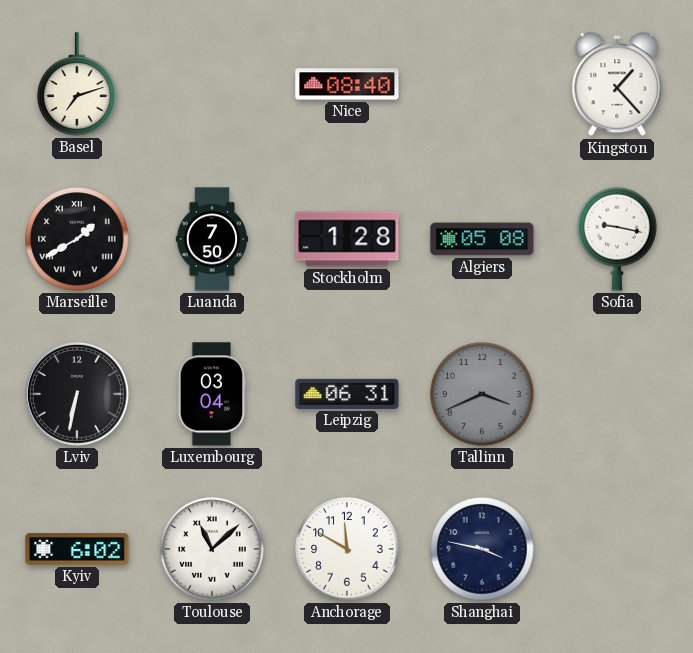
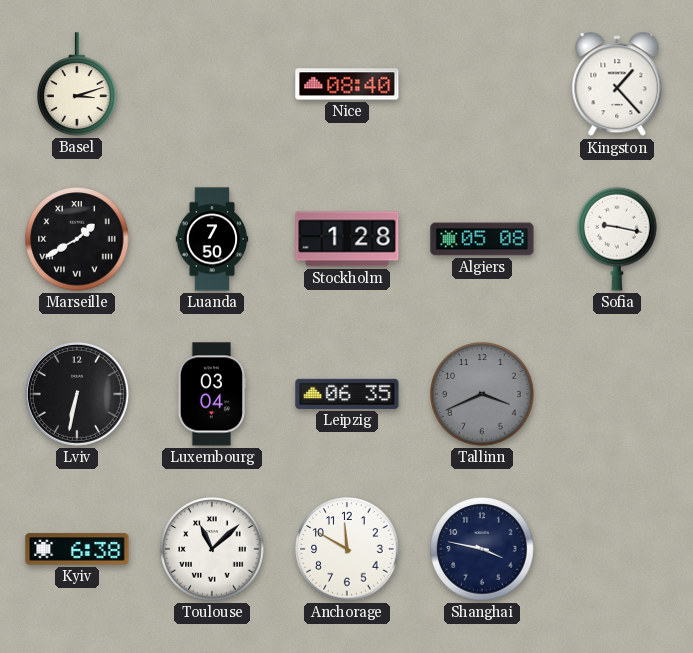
Basel: 7:12 -> 3:12 (77, 84)
Leipzig: 06:31 -> 06:35 (347, 394)
Kyiv: 6:02 -> 6:38 (77, 549)
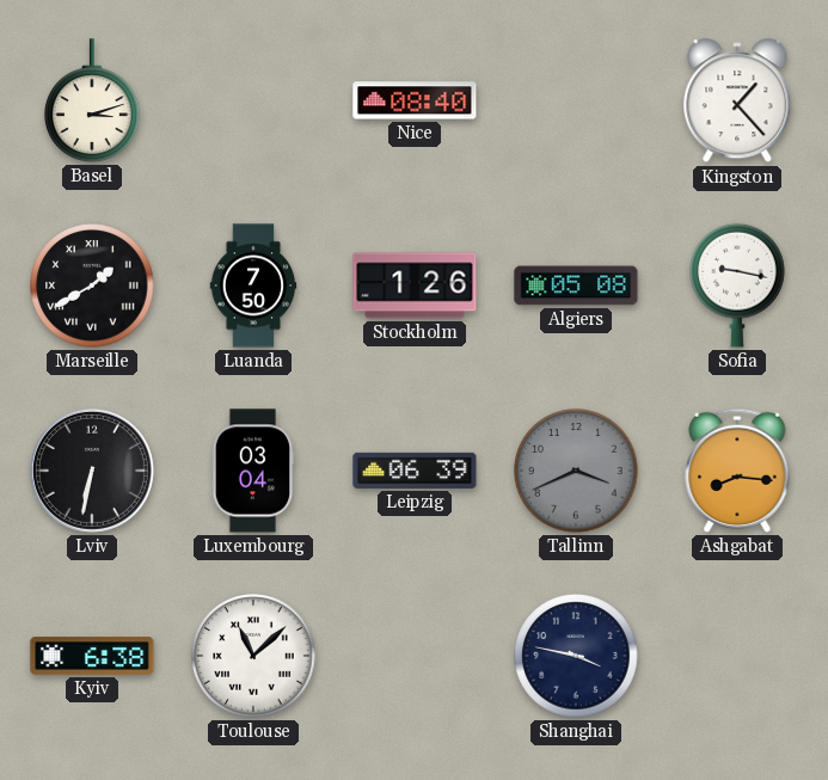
Stockholm: 1:28 -> 1:26 (415, 285)
Leipzig: 06:35 -> 06:39 (415, 471)
Ashgabat: none -> 8:16 (737, 471)
Anchorage: 11:50 -> none (347, 549)
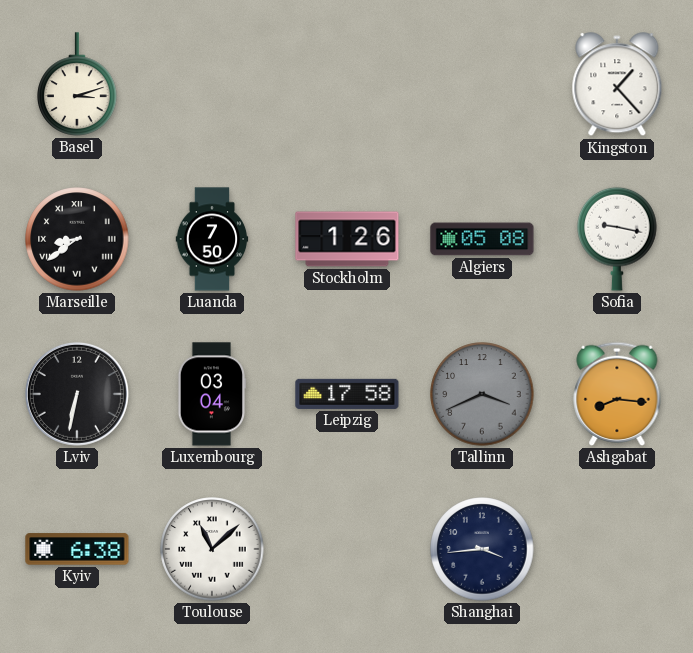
Nice: 08:40 -> none (415, 100)
Marseille: 1:40 -> 8:39 (77, 239)
Leipzig: 06:39 -> 17:58 (347, 394)
Shanghai: 3:47 -> 3:44 (482, 549)
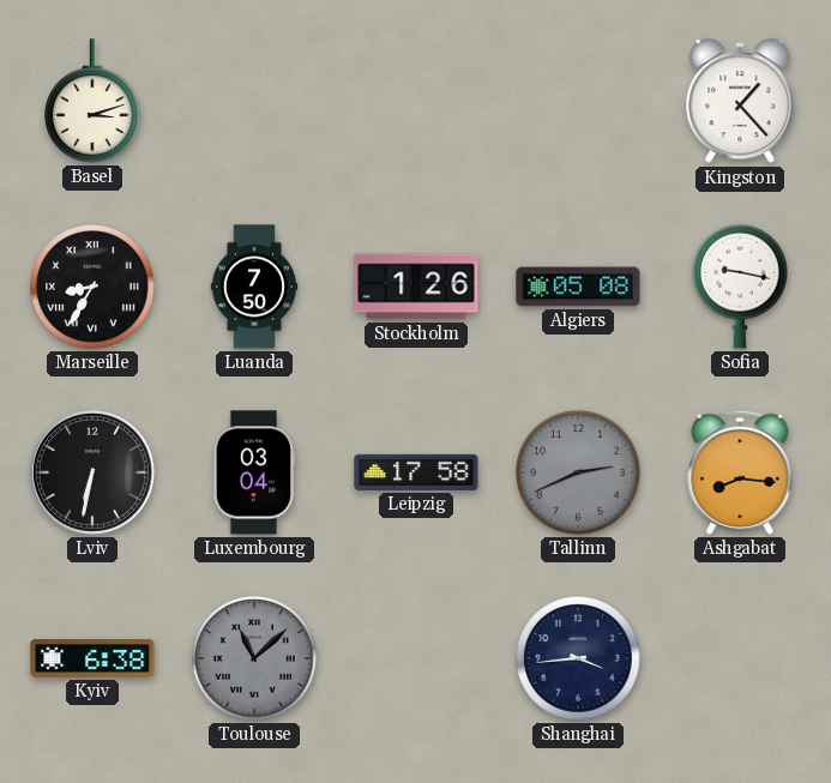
Marseille: 8:39 -> 8:35 (92, 287)
Tallinn: 3:41 -> 2:41 (578, 472)
Toulouse dial: white -> grey (254, 658)
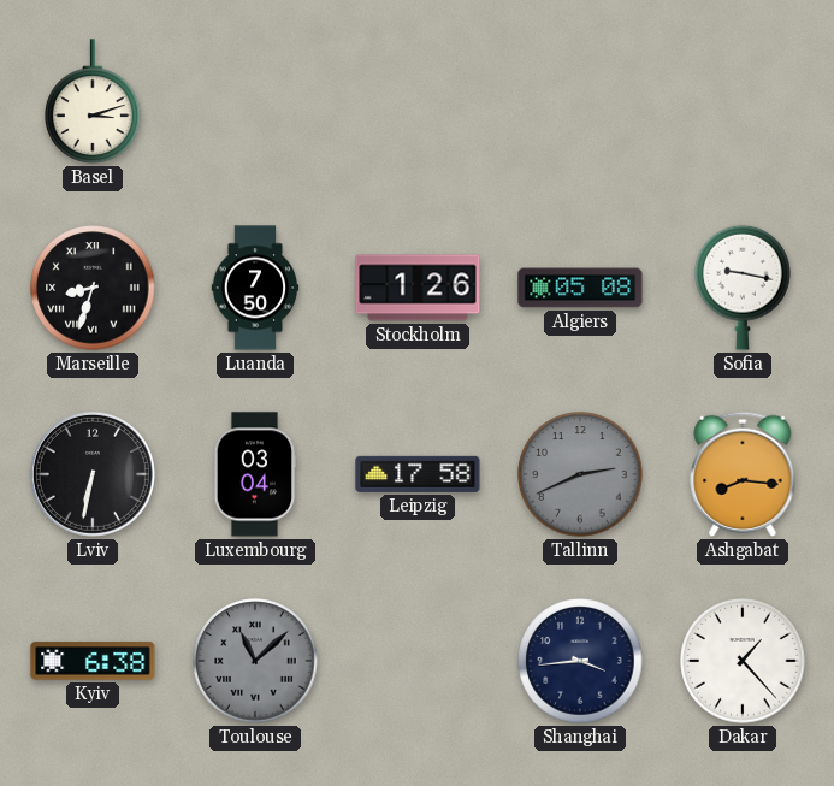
Kingston: 1:23 -> none (740, 102)
Marseille: 8:35 -> 8:33 (93, 288)
Dakar: none -> 1:23 (743, 661)
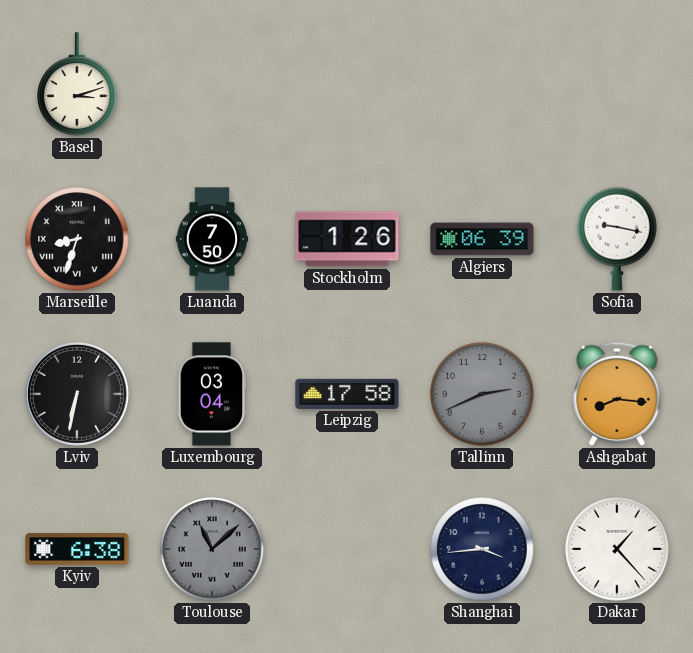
Algiers: 05:08 -> 06:39 (482, 239)
